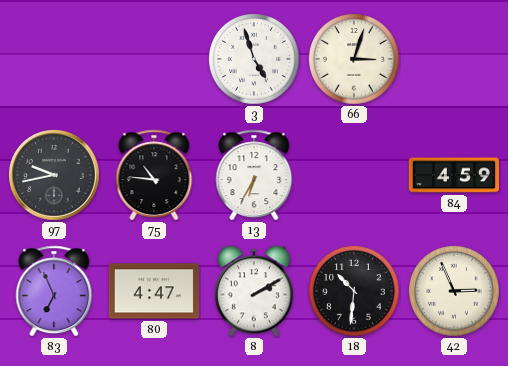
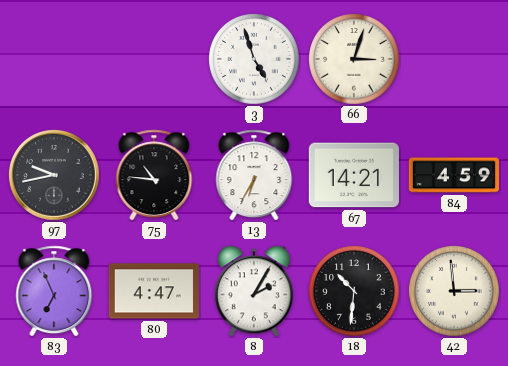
67: none -> 14:21 (354, 175)
8: 2:10 -> 2:05 (254, 291)
42: 2:56 -> 2:59 (454, 291)
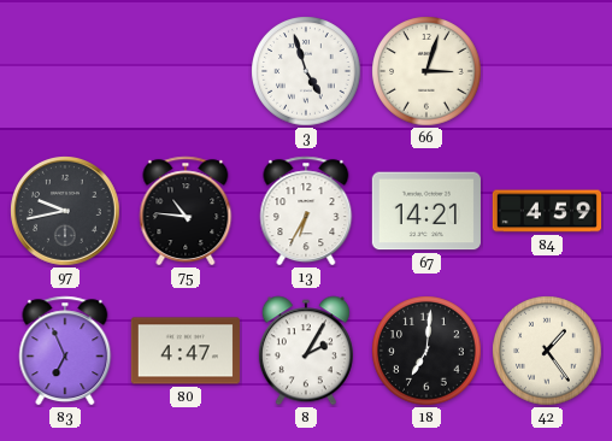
18: 10:31 -> 7:01 (426, 351)
42: 2:59 -> 1:24 (547, 351)
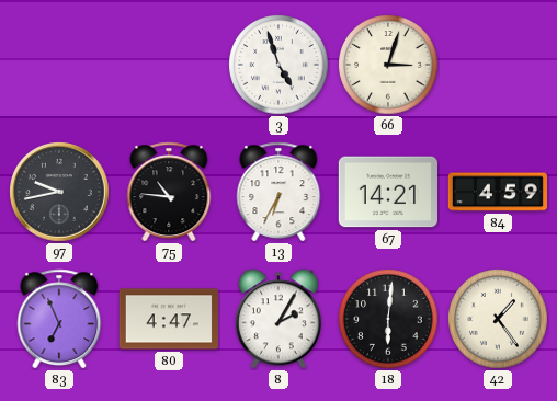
18: 7:01 -> 6:01 (388, 319)
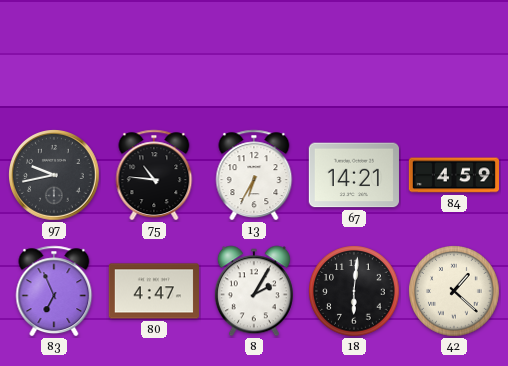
3: 4:57 -> none (278, 65)
66: 3:03 -> none (388, 65)
42: 1:24 -> 1:22 (454, 291)
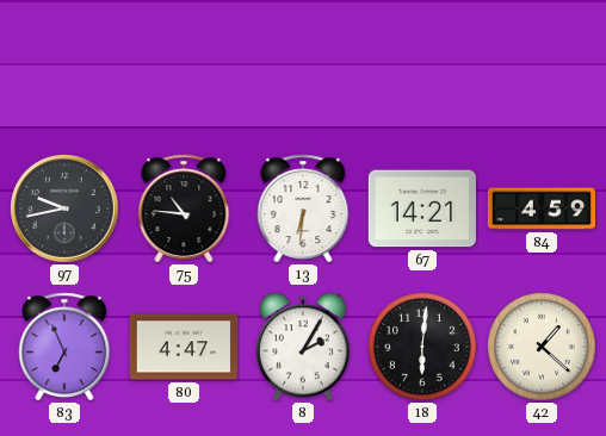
13: 6:35 -> 6:31 (303, 208)
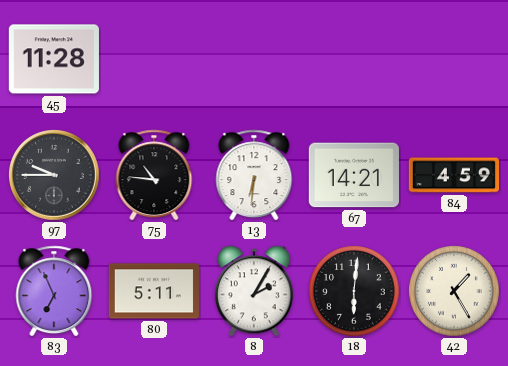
45: none -> 11:28 (54, 59)
97: 9:43 -> 9:45 (55, 176)
80: 4:47 -> 5:11 (154, 291)
42: 1:22 -> 1:25 (454, 291)
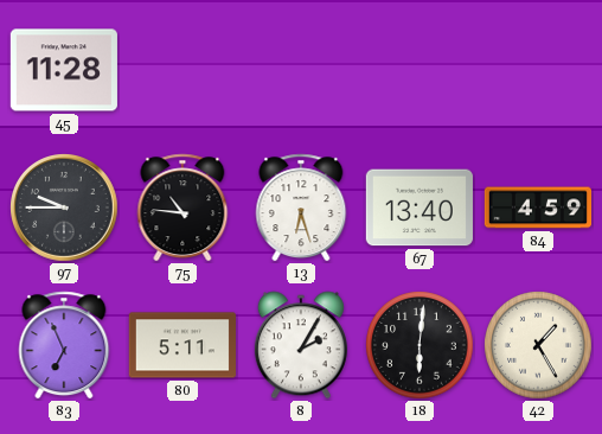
13: 6:31 -> 6:27 (301, 208)
67: 14:21 -> 13:40 (420, 208)
